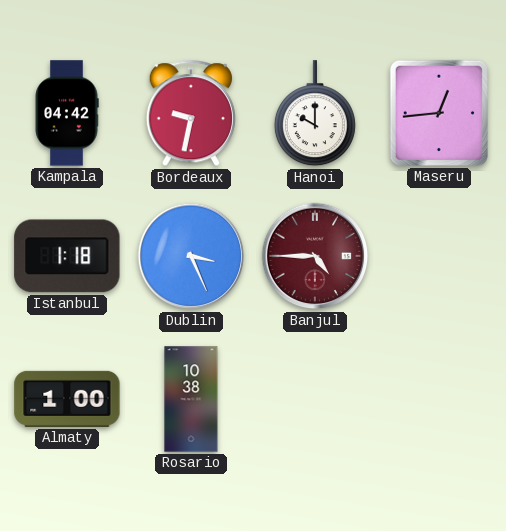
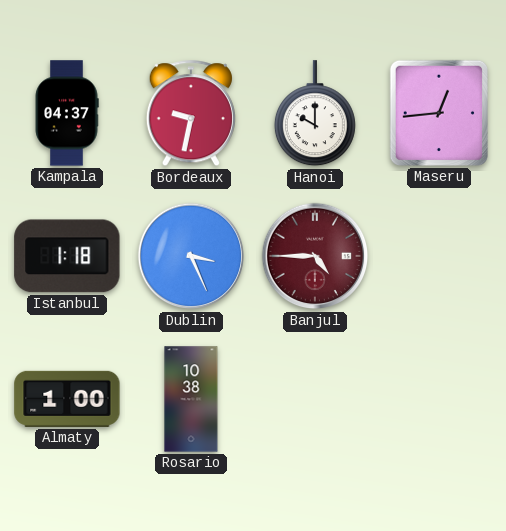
Kampala: 04:42 -> 04:37 (67, 113)
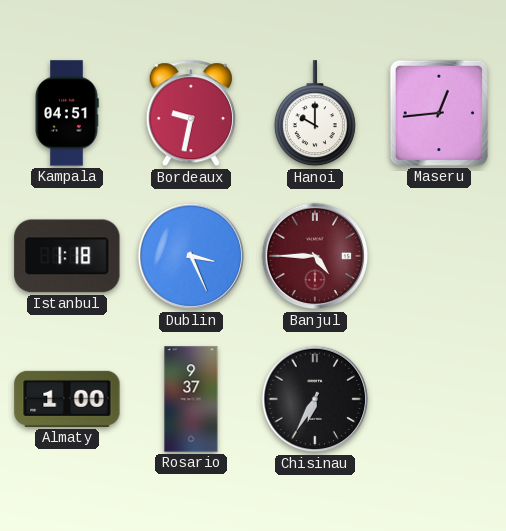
Kampala: 04:37 -> 04:51 (67, 113)
Rosario: 10:38 -> 9:37 (191, 399)
Chisinau: none -> 6:35 (315, 399)
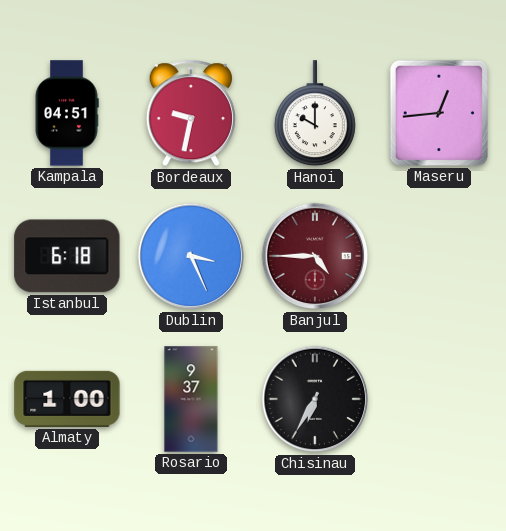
Istanbul: 1:18 -> 6:18 (67, 256)
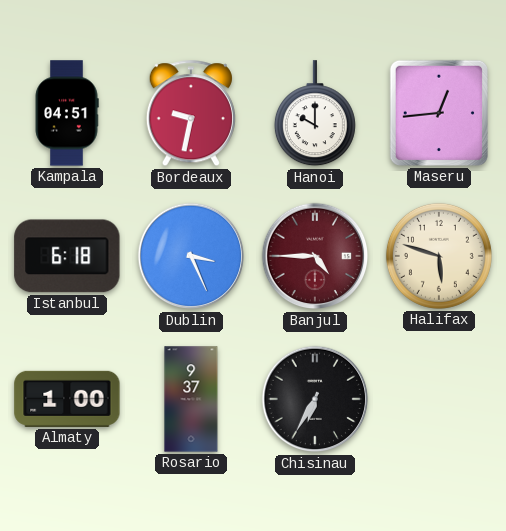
Halifax: none -> 5:48 (439, 256)
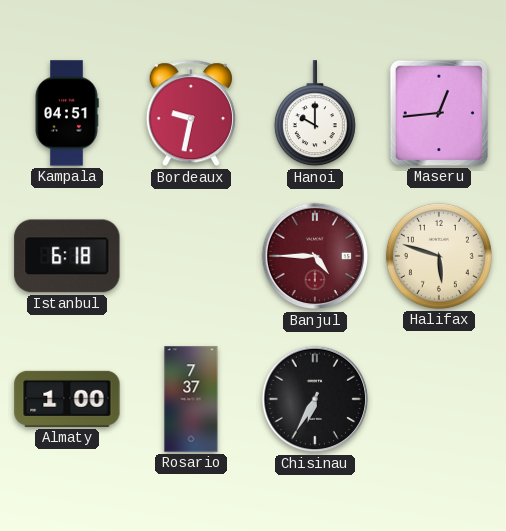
Dublin: 3:26 -> none (191, 256)
Rosario: 9:37 -> 7:37 (191, 399)
